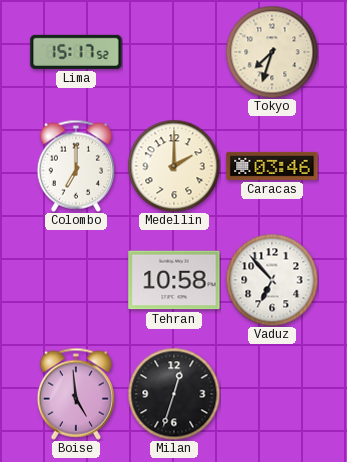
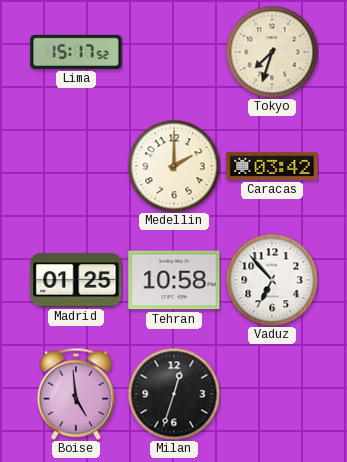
Colombo: 7:00 -> none (75, 166)
Caracas: 03:46 -> 03:42 (272, 166)
Madrid: none -> 01:25 (76, 280)
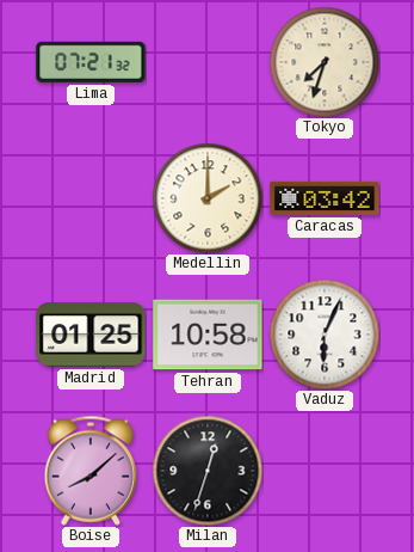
Lima: 15:17 -> 07:21 (91, 62)
Vaduz: 6:53 -> 6:04 (325, 335)
Boise: 4:59 -> 8:08 (89, 471)
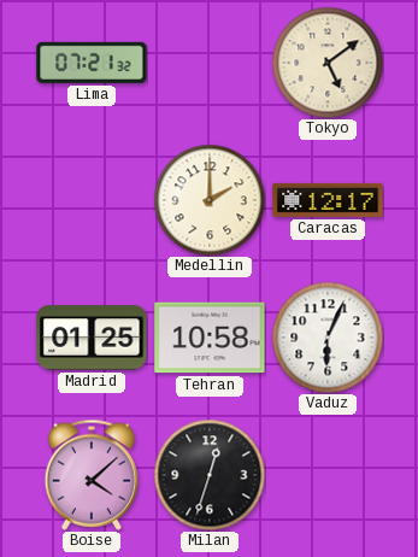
Tokyo: 7:33 -> 5:09 (328, 63)
Caracas: 03:42 -> 12:17 (328, 200)
Boise: 8:08 -> 4:08 (90, 475)
